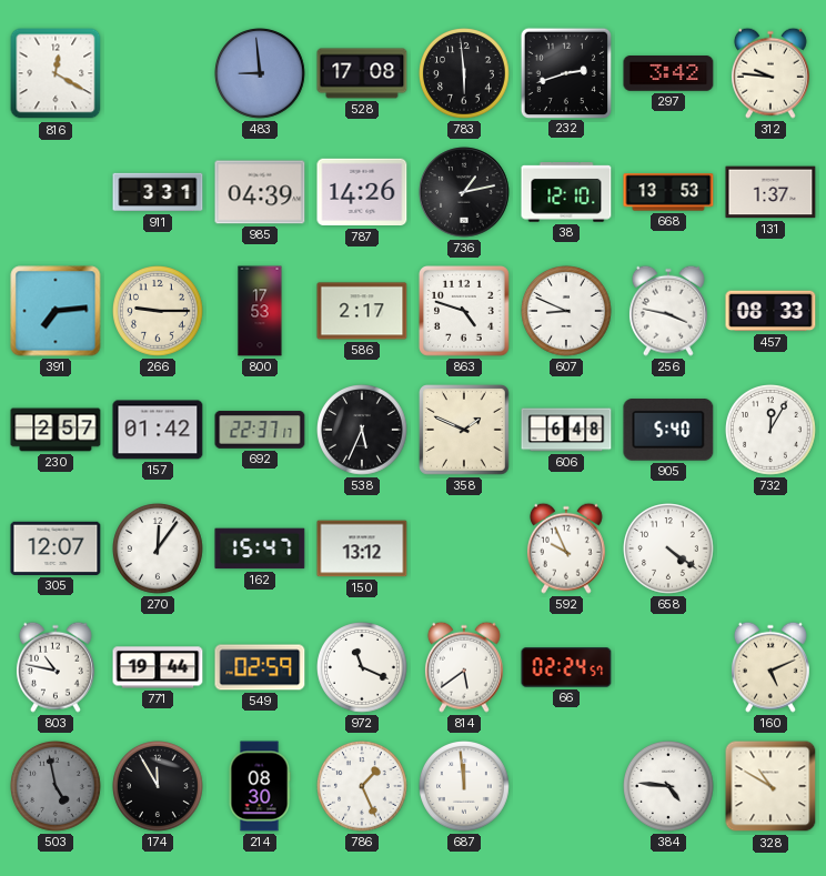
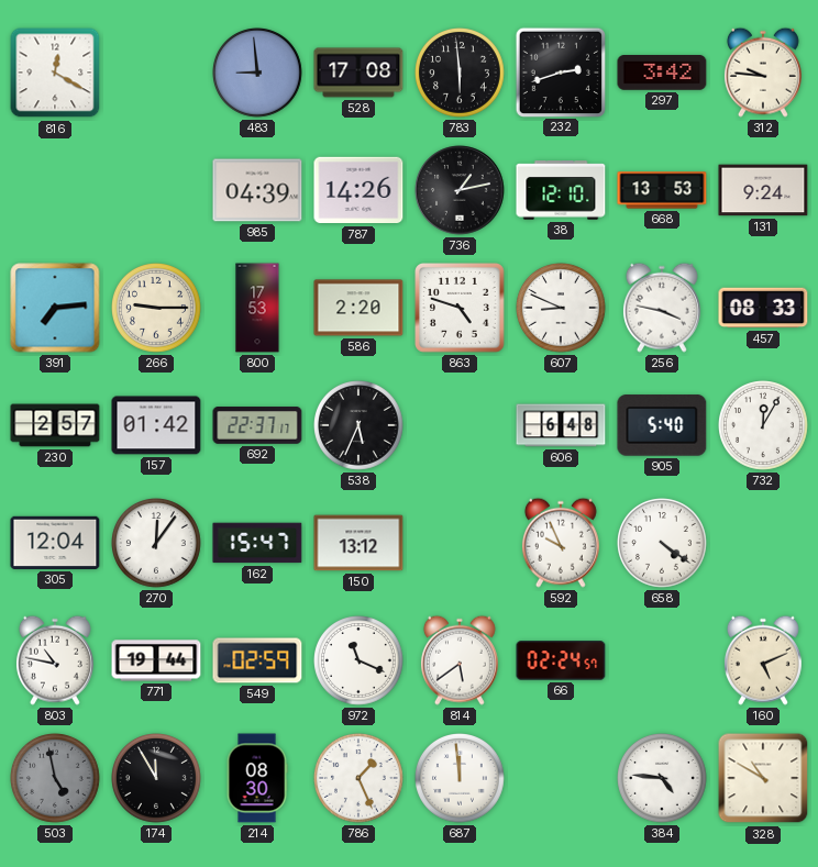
911: 3:31 -> none (158, 192)
131: 1:37 -> 9:24 (763, 190)
586: 2:17 -> 2:20 (358, 308)
358: 1:49 -> none (465, 431)
305: 12:07 -> 12:04 (55, 543)
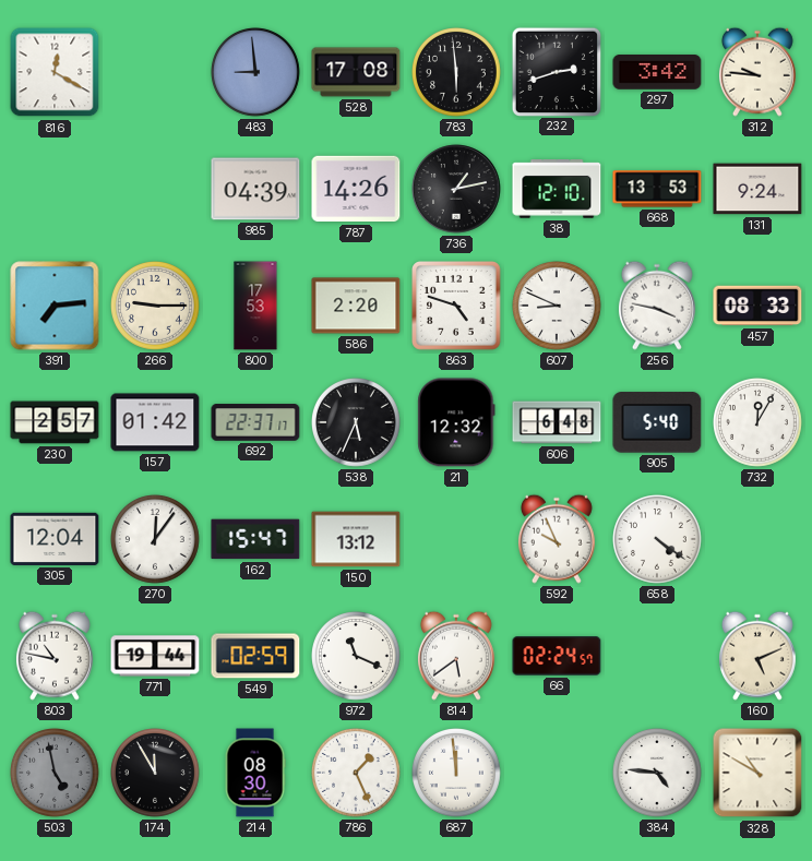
21: none -> 12:32 (456, 422)
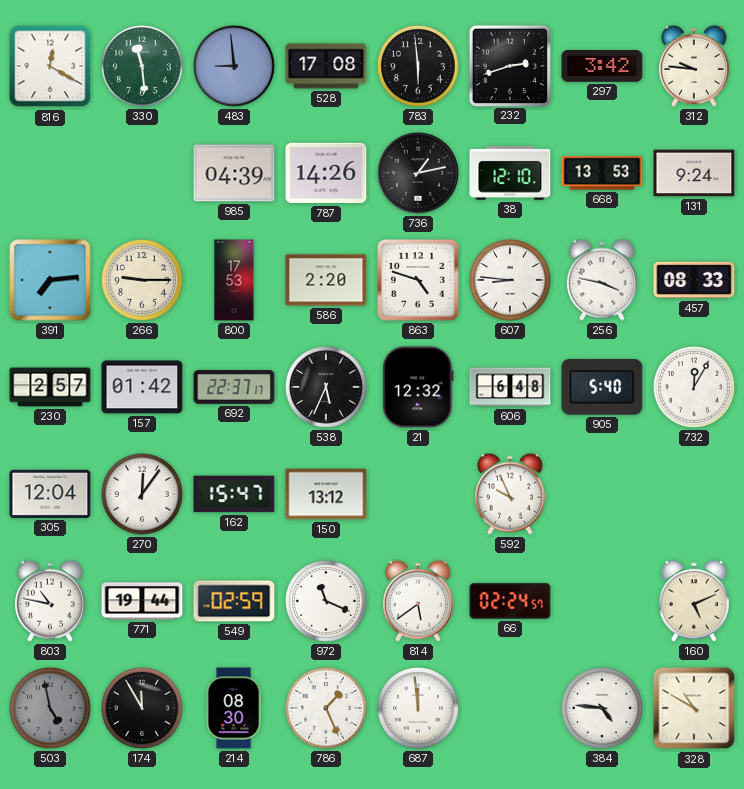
330: none -> 11:29 (143, 67)
607: 8:49 -> 8:46 (511, 281)
658: 4:21 -> none (658, 540)
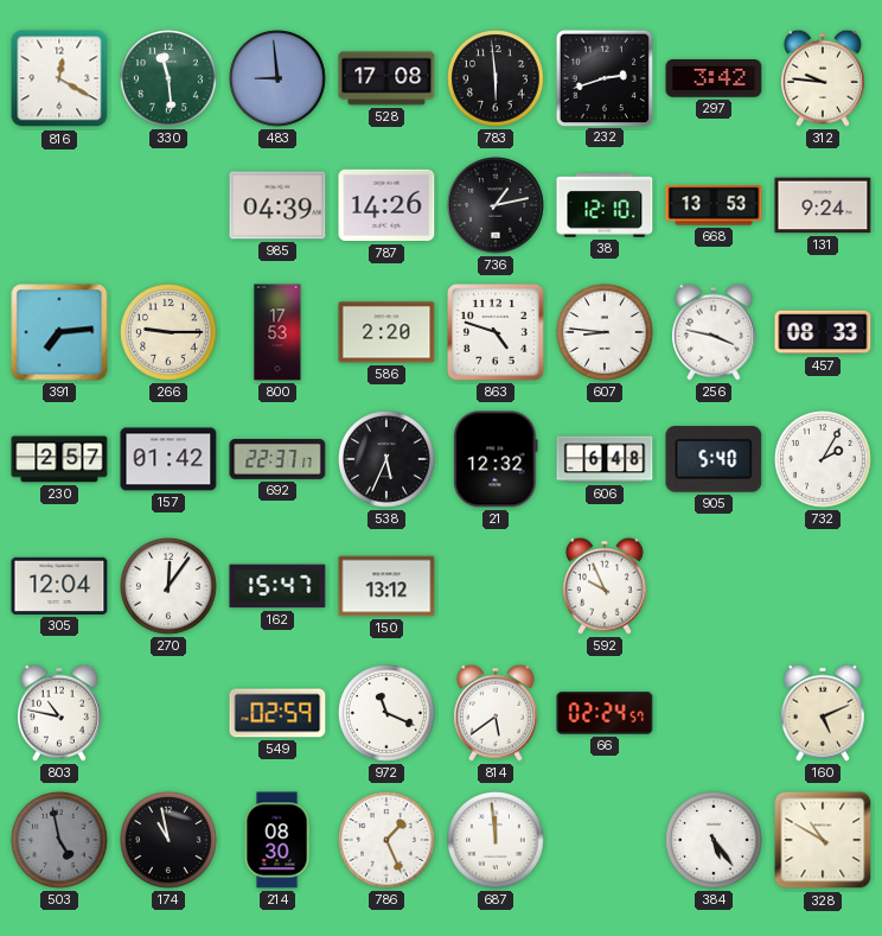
732: 12:05 -> 2:05 (824, 460)
771: 19:44 -> none (142, 601)
174: 11:55 -> 10:58 (170, 841)
384: 4:46 -> 5:24 (715, 841)
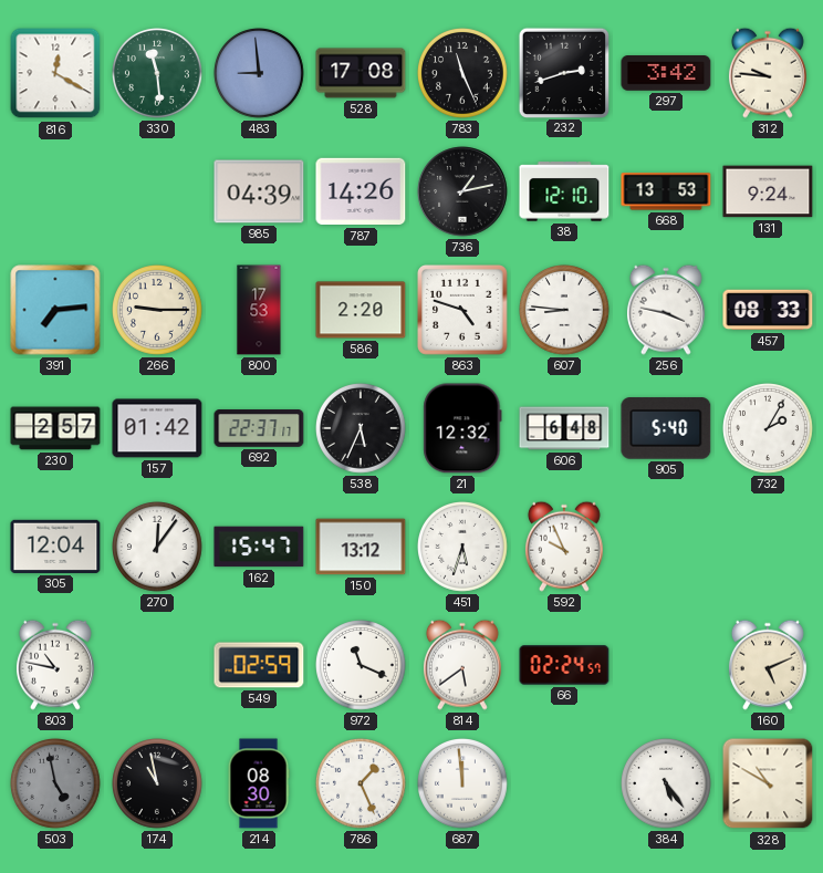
783: 5:59 -> 11:26 (463, 74)
451: none -> 5:33 (463, 548)
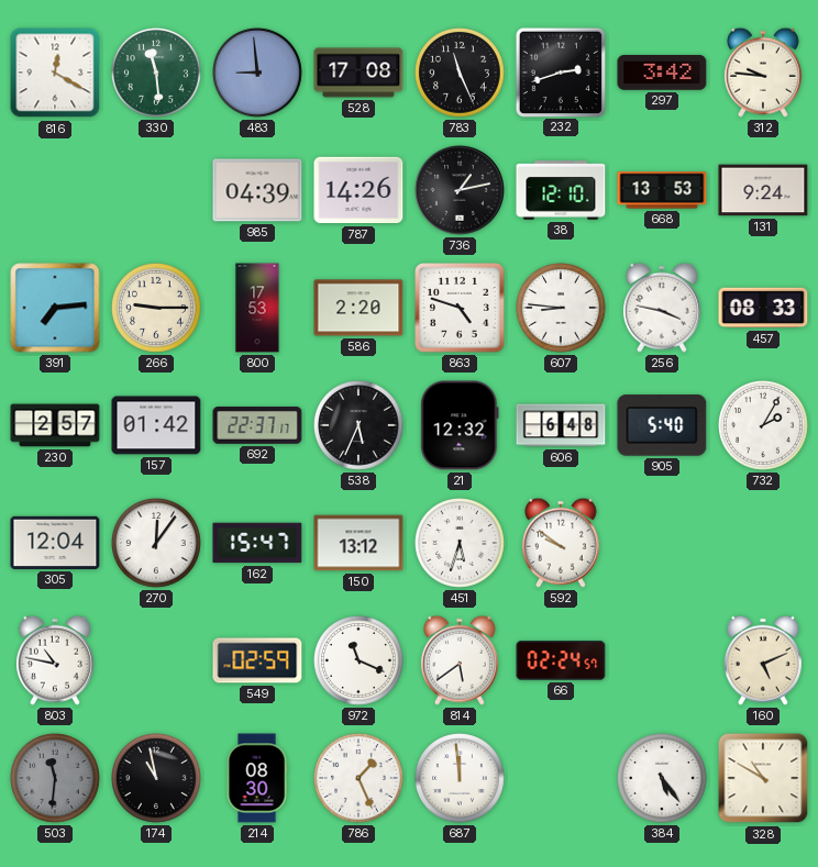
592: 9:56 -> 9:51 (561, 543)
503: 4:58 -> 11:31 (56, 779)
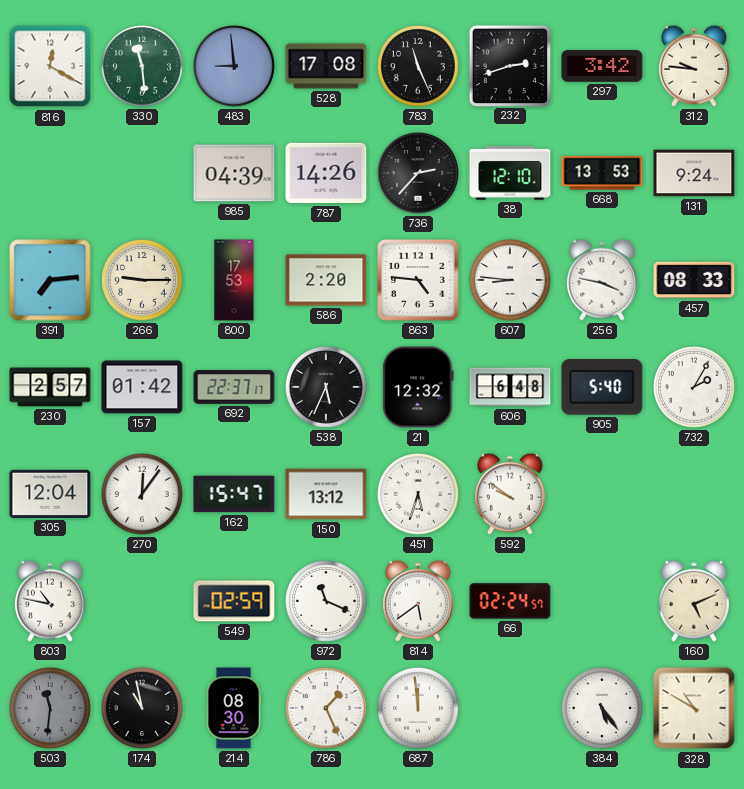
736: 1:13 -> 2:37 (418, 173)
863: 4:48 -> 4:46 (419, 281)
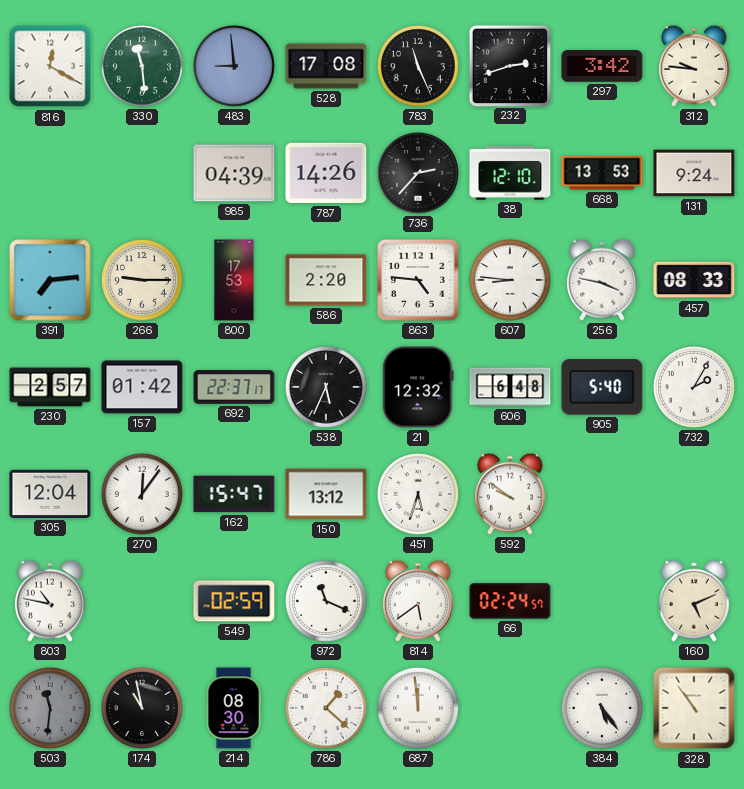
786: 1:26 -> 1:22 (327, 709)
328: 10:50 -> 10:54 (694, 708)
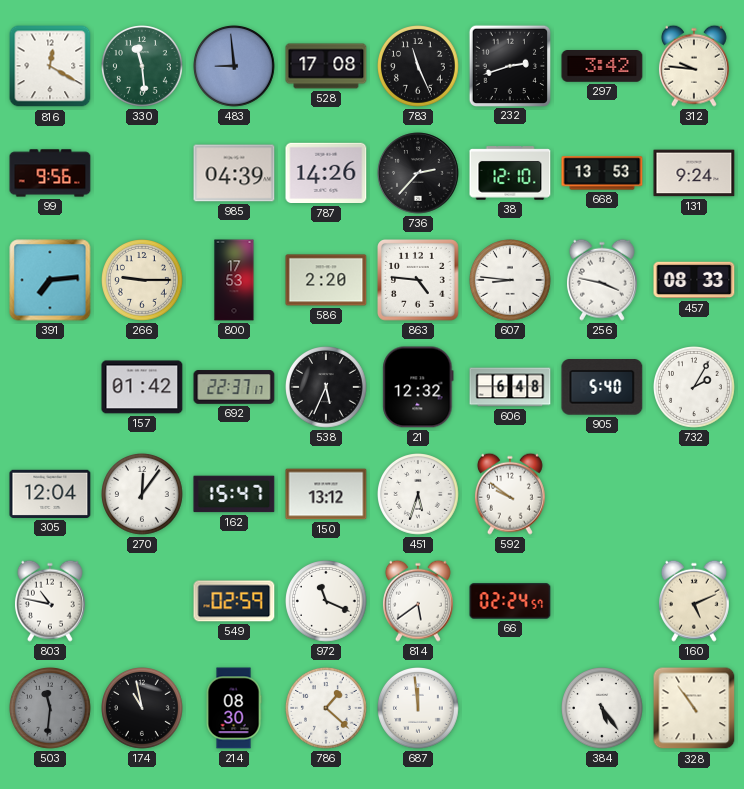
99: none -> 9:56 (50, 173)
230: 2:57 -> none (50, 387)
